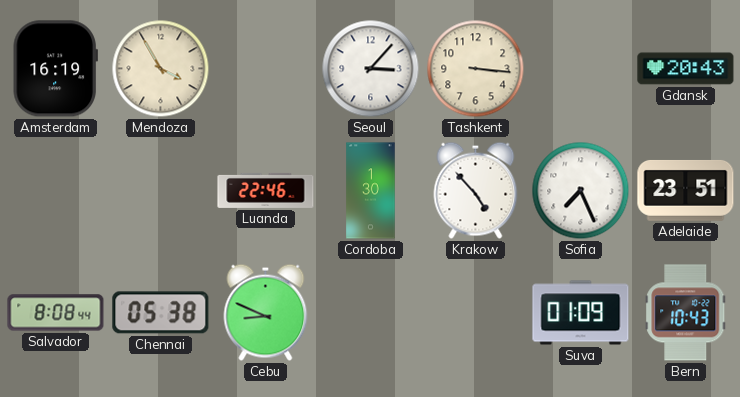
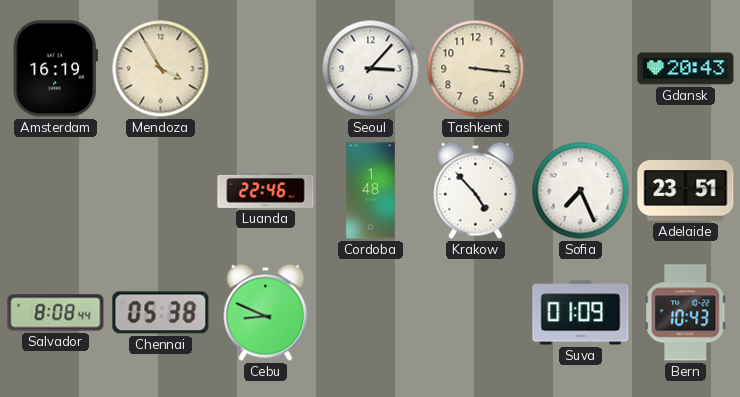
Cordoba: 1:30 -> 1:48 (371, 191)
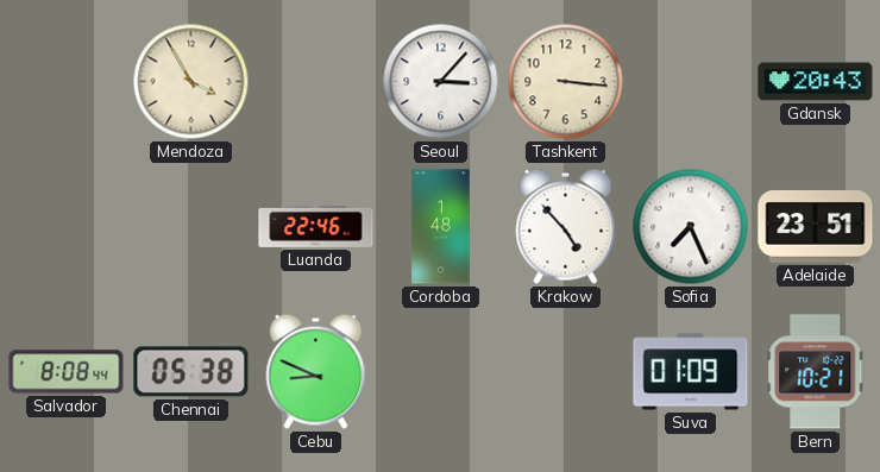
Amsterdam: 16:19 -> none (55, 69)
Bern: 10:43 -> 10:21 (816, 372)
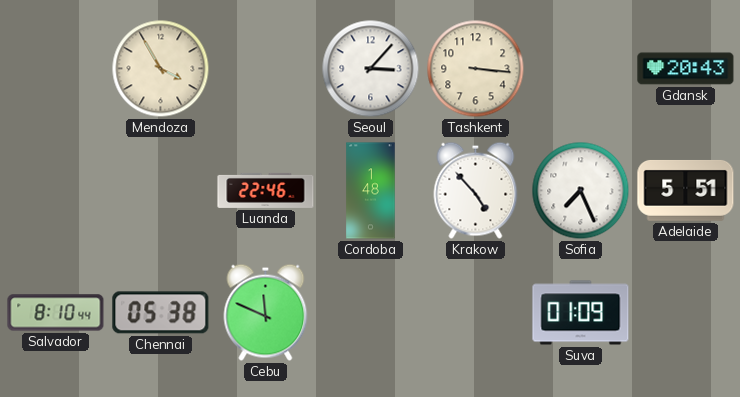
Adelaide: 23:51 -> 5:51 (686, 190)
Salvador: 8:08 -> 8:10 (56, 313)
Cebu: 8:49 -> 11:49 (266, 312)
Bern: 10:21 -> none (816, 372)
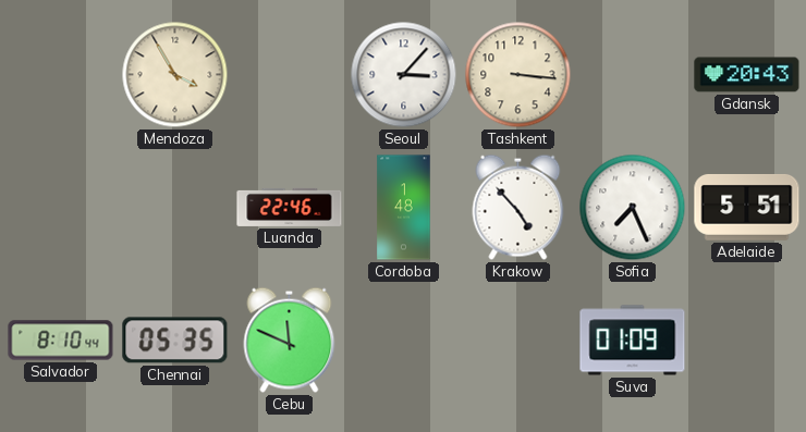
Chennai: 05:38 -> 05:35 (175, 341)
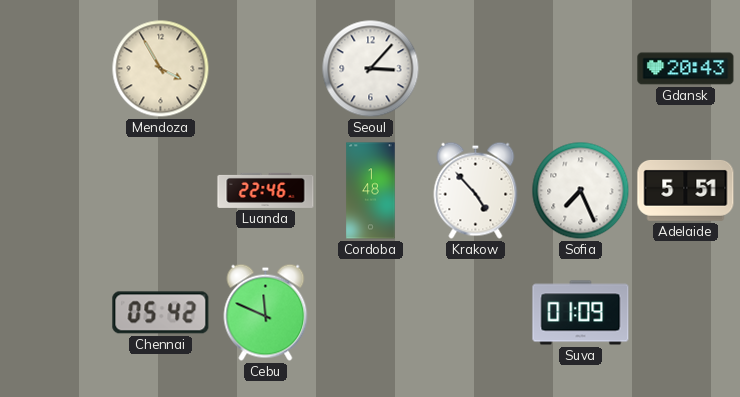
Tashkent: 3:16 -> none (518, 75)
Salvador: 8:10 -> none (61, 341)
Chennai: 05:35 -> 05:42 (161, 313)
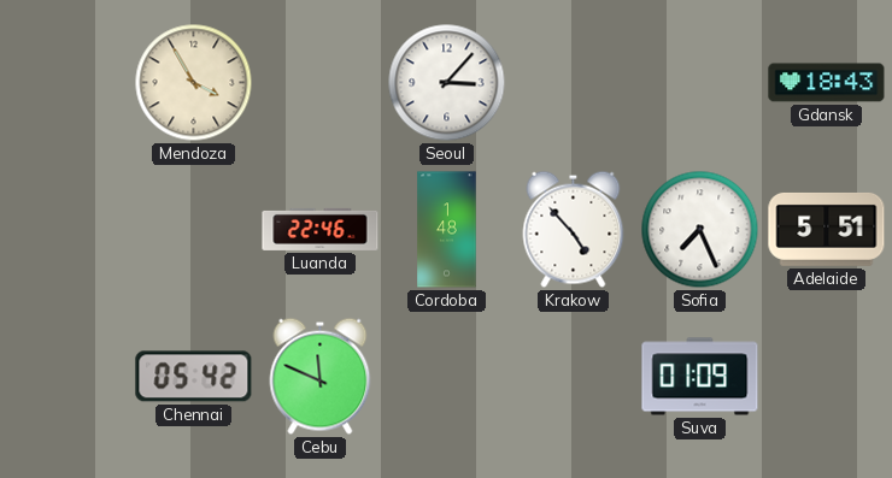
Gdansk: 20:43 -> 18:43 (827, 83)
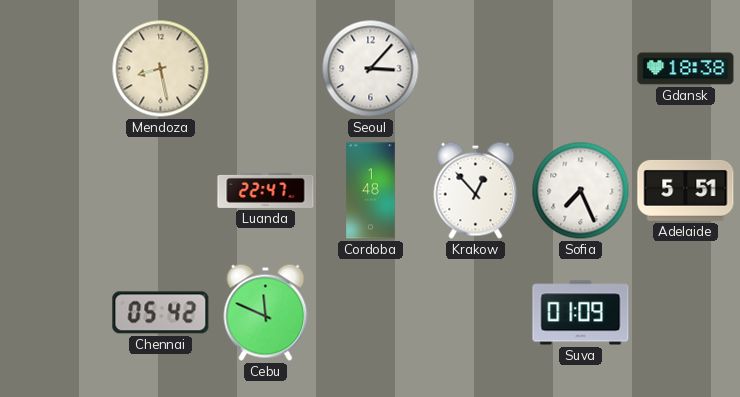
Mendoza: 3:55 -> 8:28 (161, 69)
Gdansk: 18:43 -> 18:38 (686, 69)
Luanda: 22:46 -> 22:47 (266, 190)
Krakow: 4:53 -> 12:53 (476, 190)
